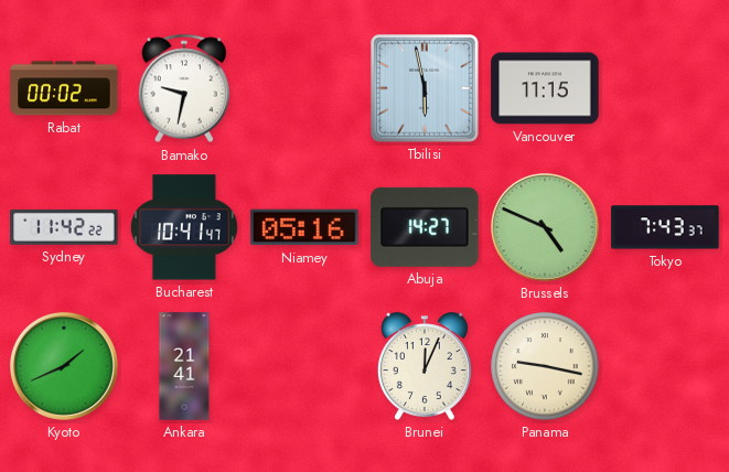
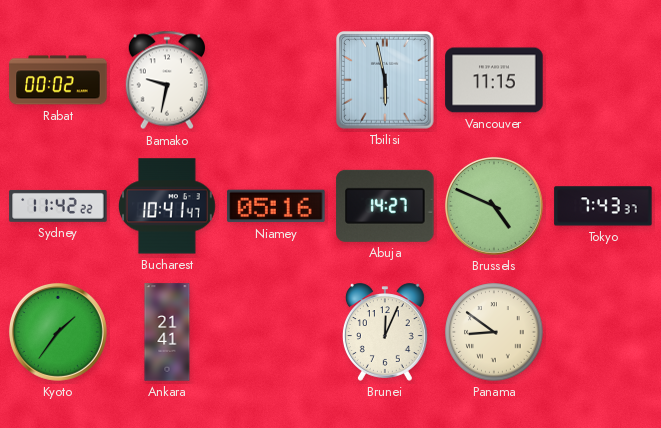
Kyoto: 1:41 -> 1:36 (58, 332)
Panama: 9:17 -> 8:51 (494, 332)
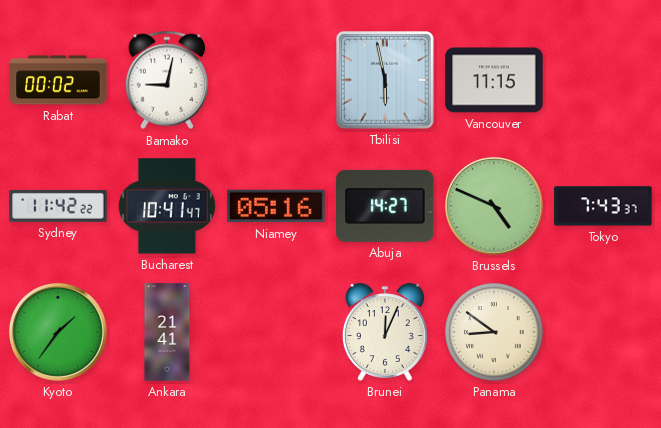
Bamako: 9:32 -> 9:02 (167, 80)
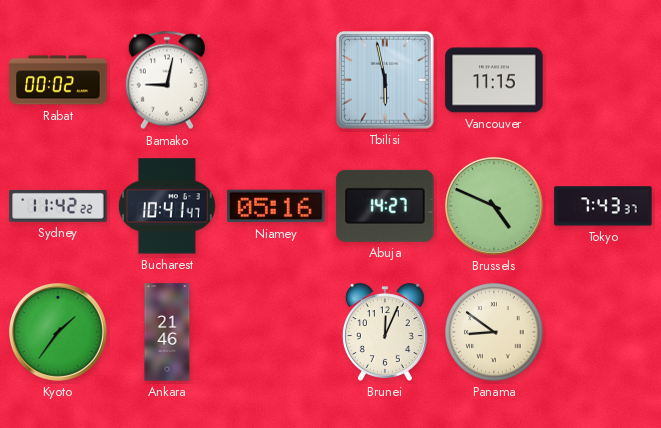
Ankara: 21:41 -> 21:46 (167, 332)
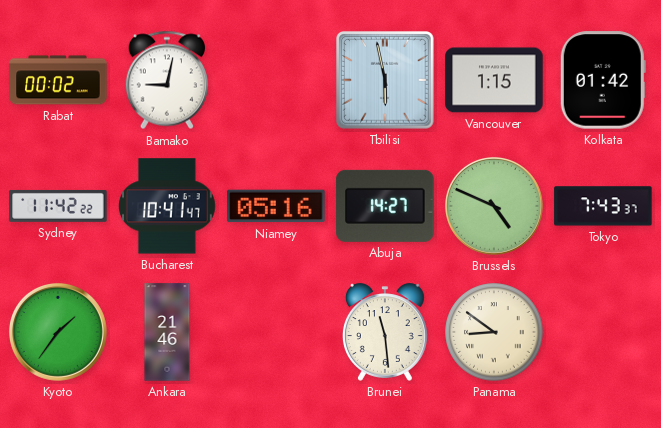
Vancouver: 11:15 -> 1:15 (494, 80)
Kolkata: none -> 01:42 (603, 80)
Brunei: 12:04 -> 11:29 (385, 332)
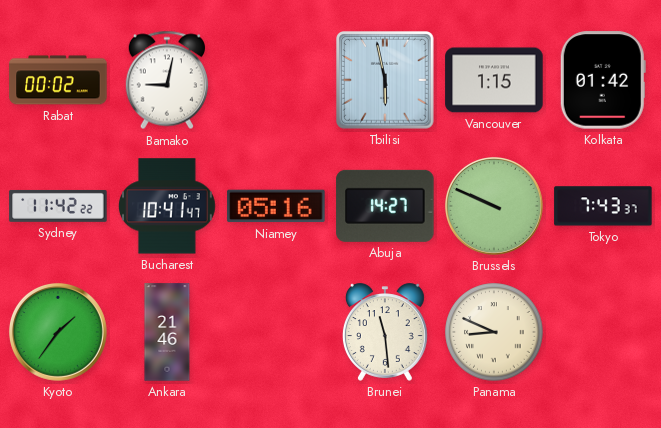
Brussels: 4:49 -> 9:49 (494, 206)
Panama: 8:51 -> 8:49 (494, 332)
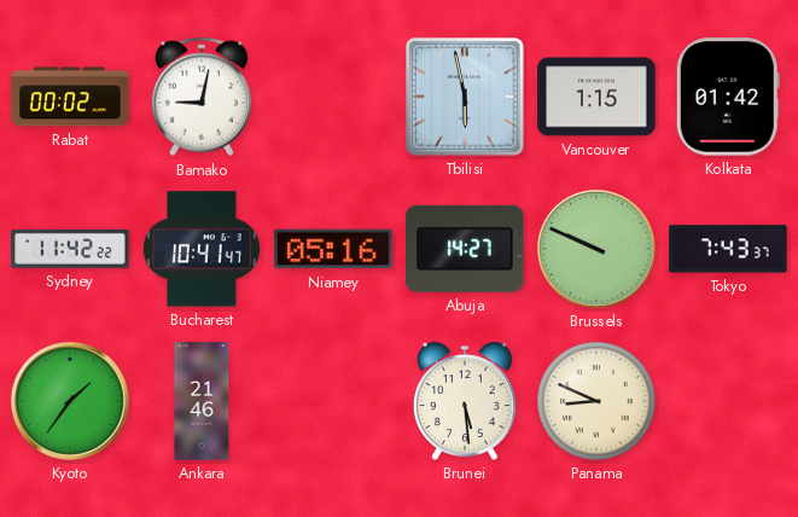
Brunei: 11:29 -> 5:29 (465, 401)
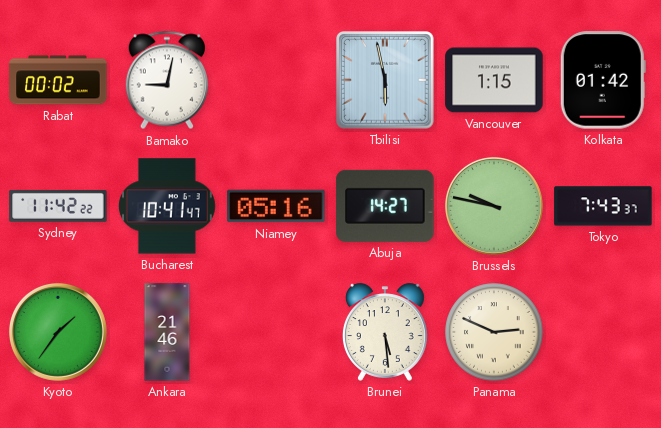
Brussels: 9:49 -> 9:47 (494, 206)
Panama: 8:49 -> 2:49 (494, 332)
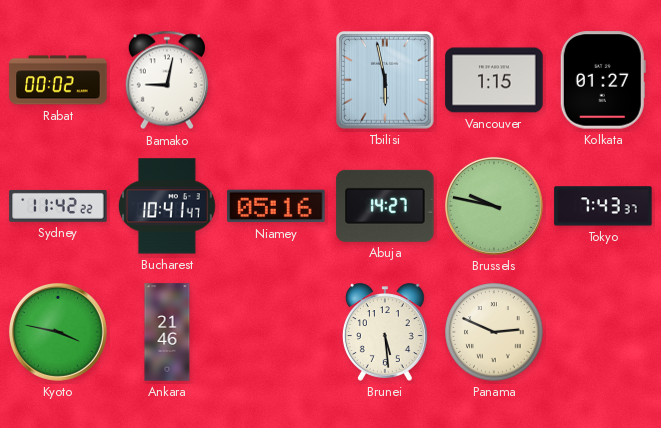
Kolkata: 01:42 -> 01:27 (603, 80)
Kyoto: 1:36 -> 3:47 (58, 332)
